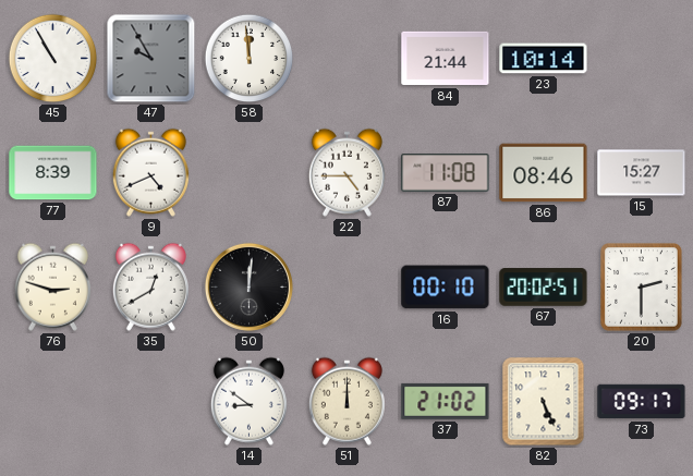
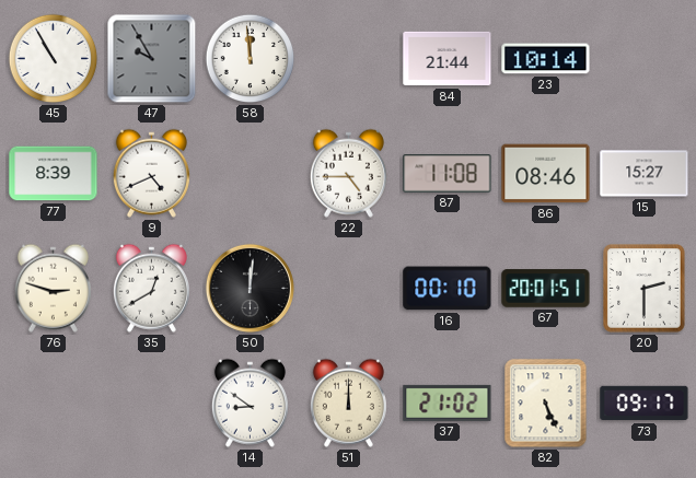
67: 20:02 -> 20:01 (546, 289)
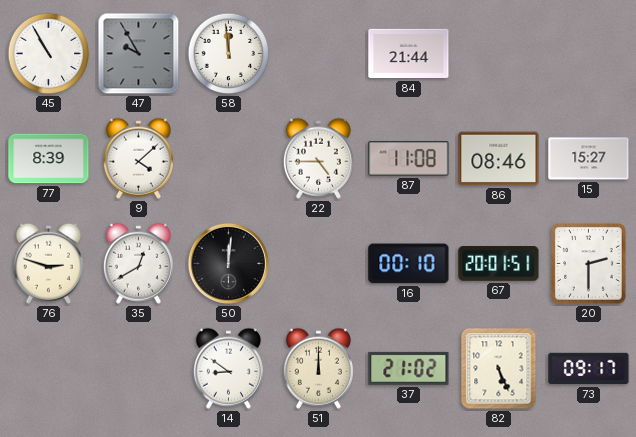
23: 10:14 -> none (546, 59)
9: 4:41 -> 4:08 (138, 158)
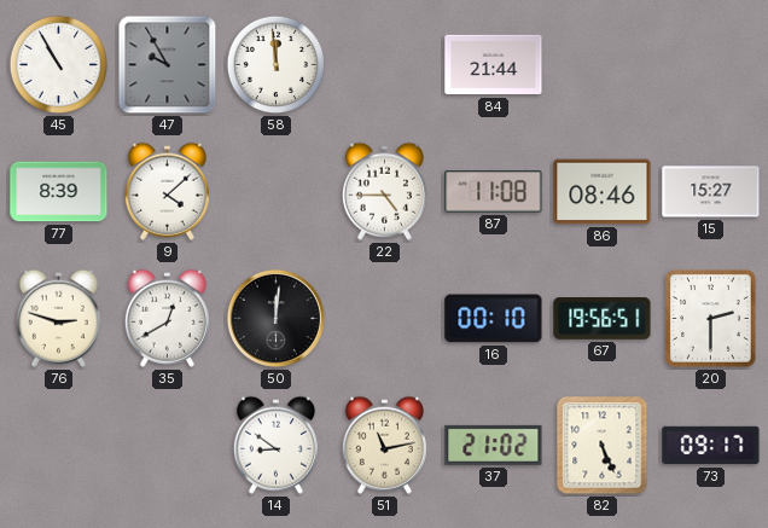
67: 20:01 -> 19:56 (603, 319)
51: 12:00 -> 11:13 (384, 445)
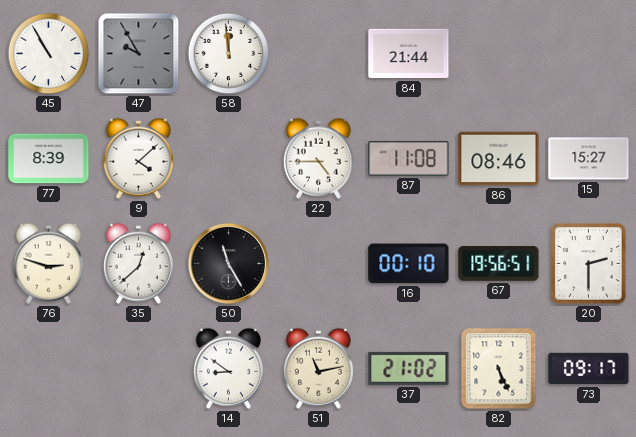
35: 12:40 -> 12:38 (138, 263)
50: 12:01 -> 11:25 (228, 263)
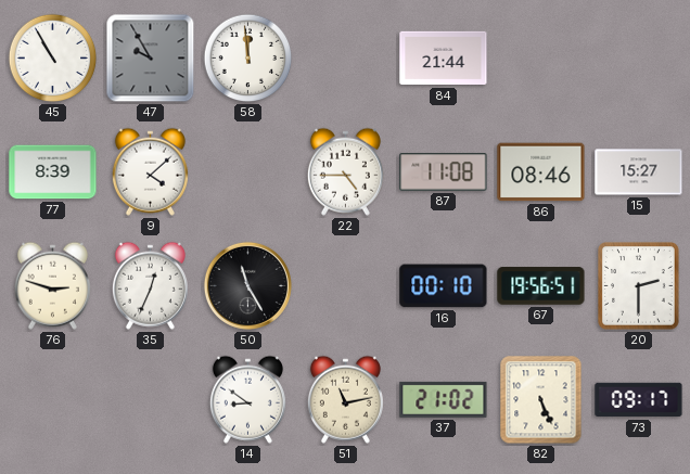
35: 12:38 -> 12:34 (150, 285)
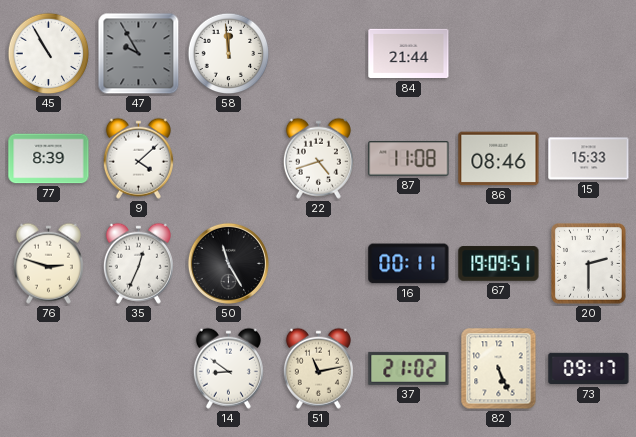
22: 4:45 -> 4:42 (318, 158)
15: 15:27 -> 15:33 (589, 159)
16: 00:10 -> 00:11 (409, 264)
67: 19:56 -> 19:09 (499, 264)
